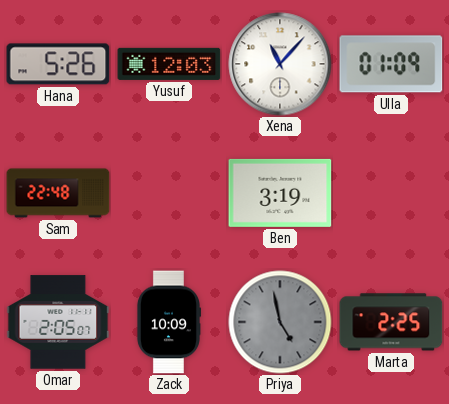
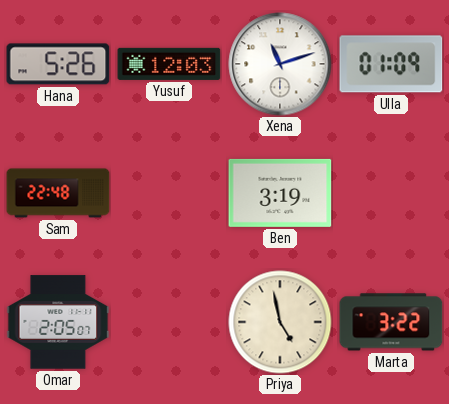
Xena: 11:07 -> 11:12 (280, 64)
Zack: 10:09 -> none (168, 322)
Priya dial: grey -> cream (280, 322)
Marta: 2:25 -> 3:22 (391, 322)
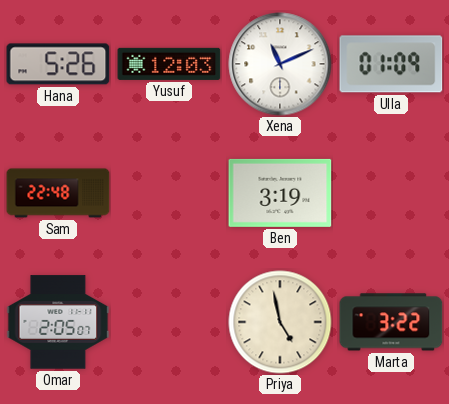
Xena: 11:12 -> 11:11 (280, 64)
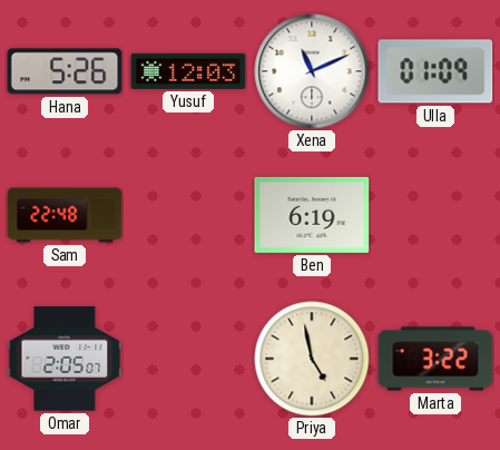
Ben: 3:19 -> 6:19 (312, 215)
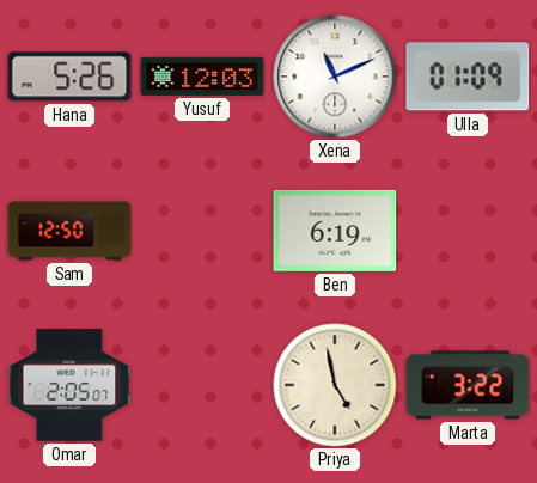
Sam: 22:48 -> 12:50 (69, 231)
